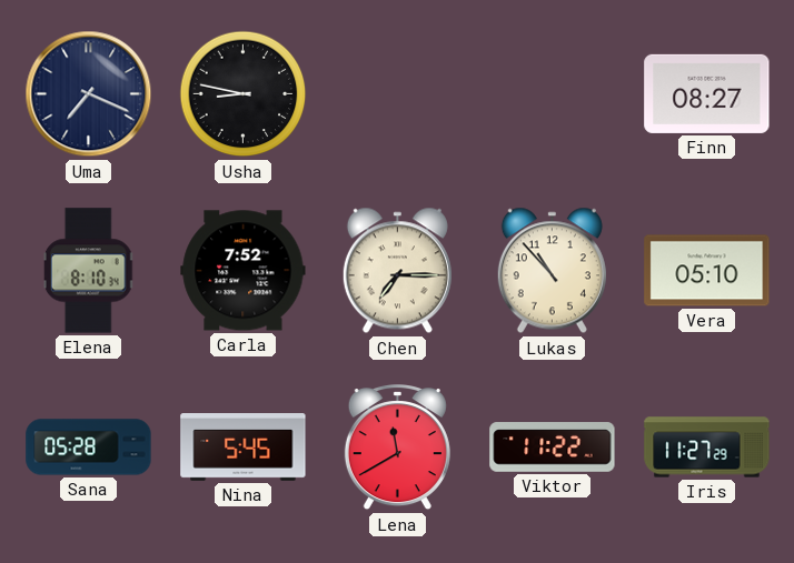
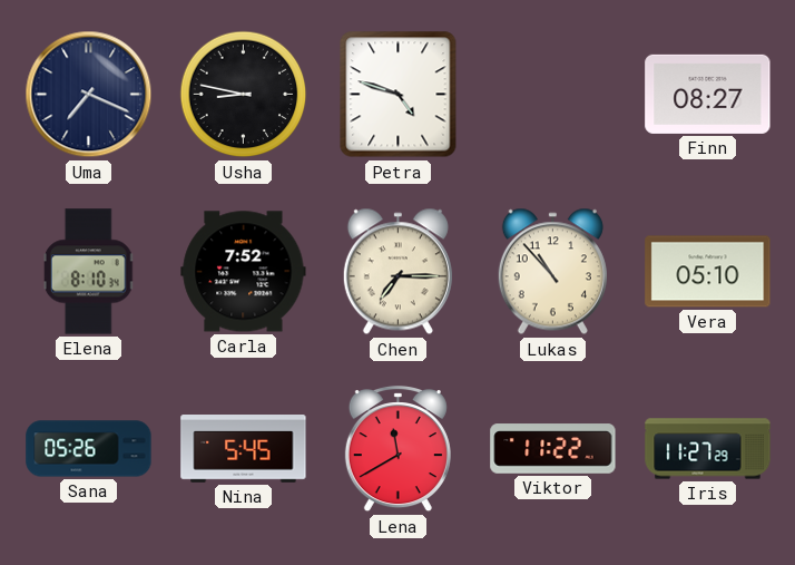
Petra: none -> 4:48 (399, 95)
Sana: 05:28 -> 05:26 (89, 449)
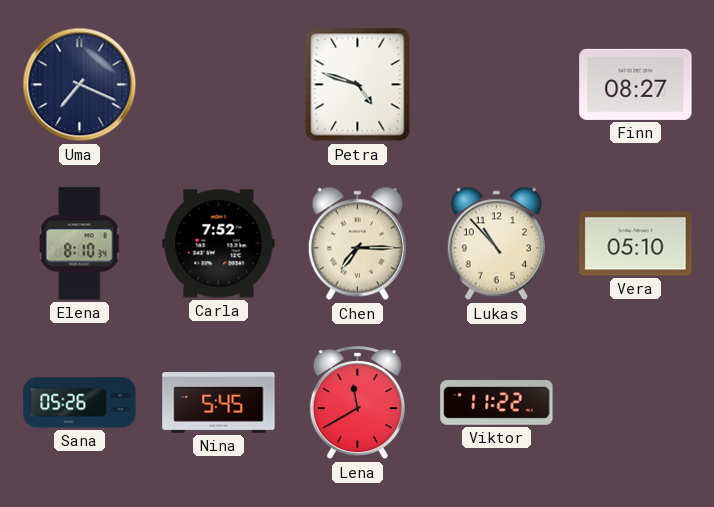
Usha: 8:47 -> none (244, 95)
Iris: 11:27 -> none (708, 449)
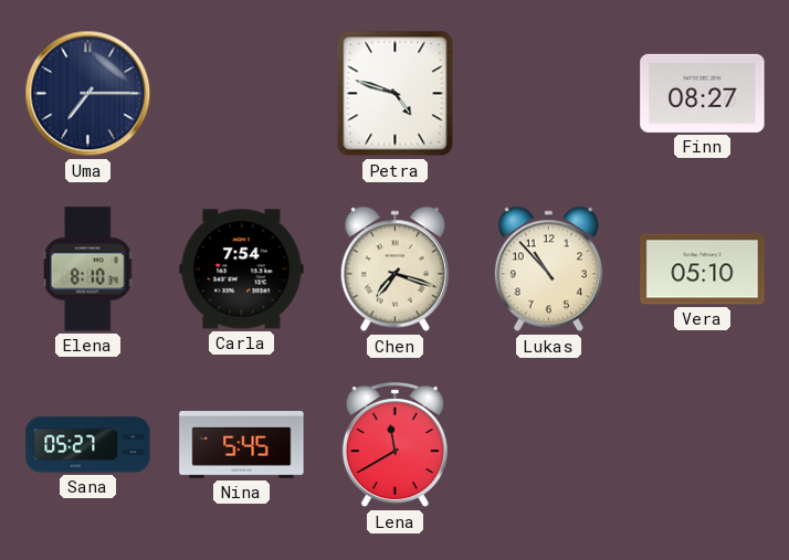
Uma: 7:19 -> 7:15 (88, 94)
Carla: 7:52 -> 7:54 (242, 270)
Chen: 7:15 -> 7:18 (394, 270)
Sana: 05:26 -> 05:27 (88, 445)
Viktor: 11:22 -> none (497, 403)
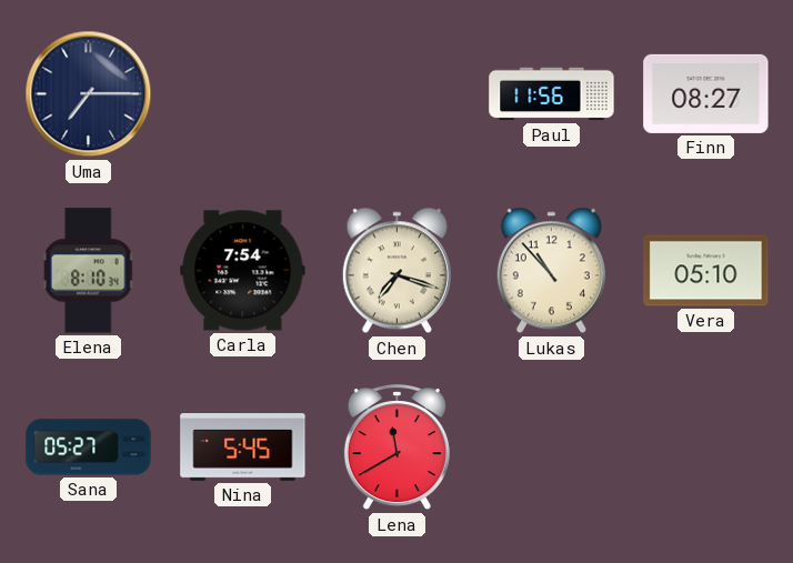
Petra: 4:48 -> none (396, 94)
Paul: none -> 11:56 (552, 94)
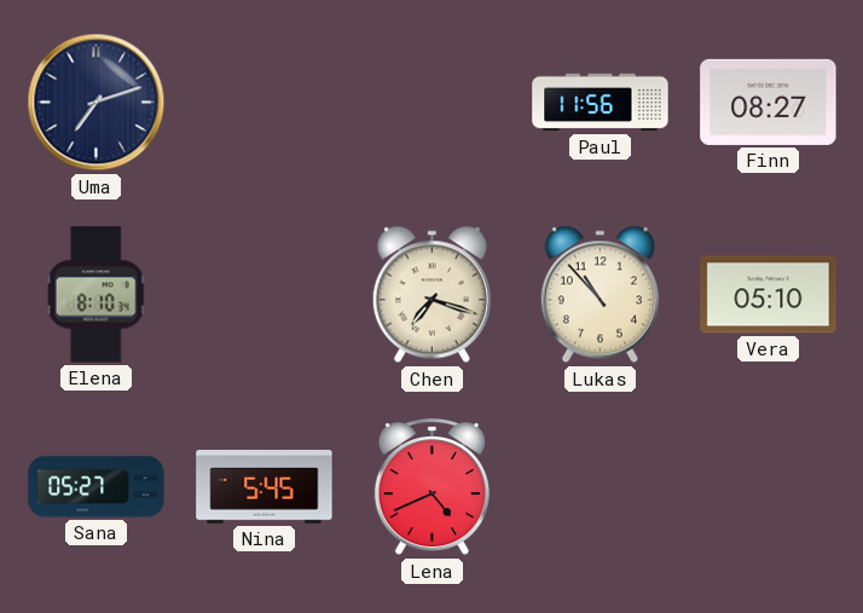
Uma: 7:15 -> 7:12 (97, 103)
Carla: 7:54 -> none (243, 271)
Lena: 11:40 -> 4:41 (431, 488)
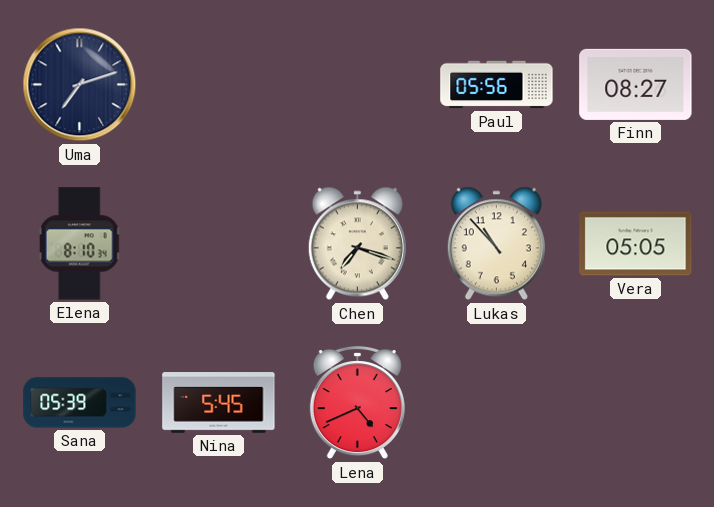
Paul: 11:56 -> 05:56 (497, 85)
Vera: 05:10 -> 05:05 (636, 244)
Sana: 05:27 -> 05:39 (80, 403)
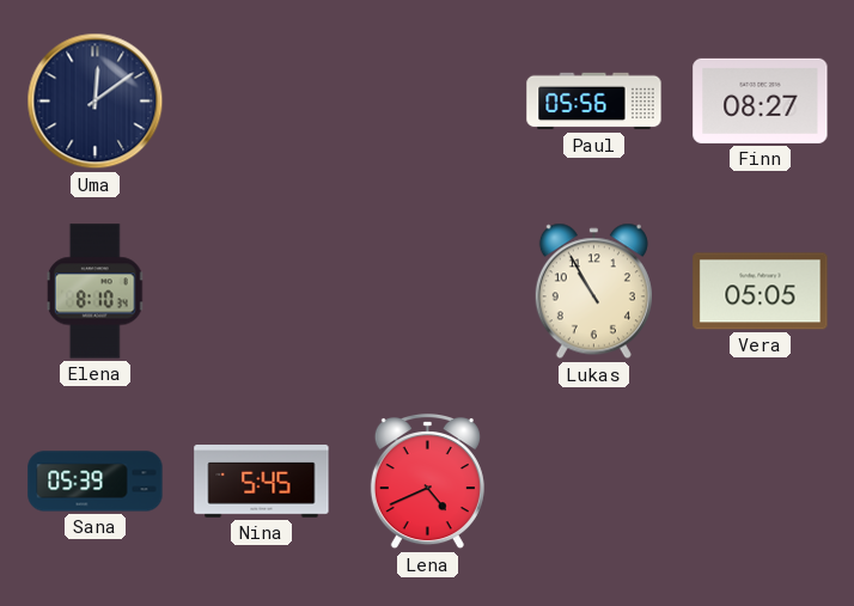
Uma: 7:12 -> 12:09 (96, 102)
Chen: 7:18 -> none (357, 244)
Lukas: 10:53 -> 10:55 (593, 292)
